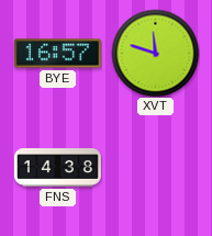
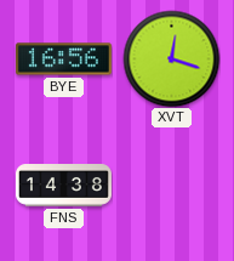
BYE: 16:57 -> 16:56 (63, 59)
XVT: 11:48 -> 12:18 (171, 58)
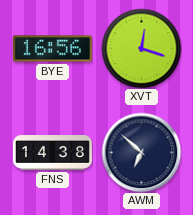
AWM: none -> 6:52 (141, 152)
